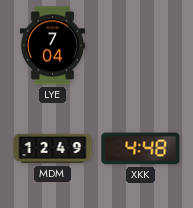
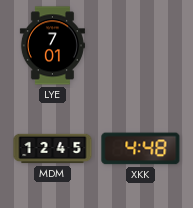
LYE: 7:04 -> 7:01 (52, 46)
MDM: 12:49 -> 12:45 (53, 149)
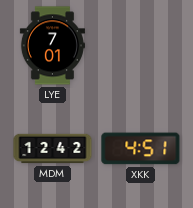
MDM: 12:45 -> 12:42 (53, 149)
XKK: 4:48 -> 4:51 (141, 149)
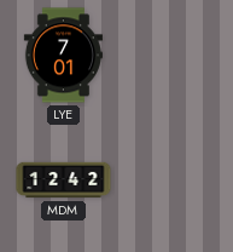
XKK: 4:51 -> none (141, 149)
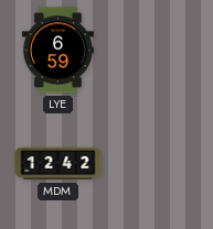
LYE: 7:01 -> 6:59 (57, 51)
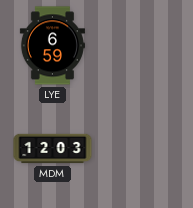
MDM: 12:42 -> 12:03 (53, 149)
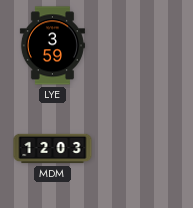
LYE: 6:59 -> 3:59 (52, 46)
